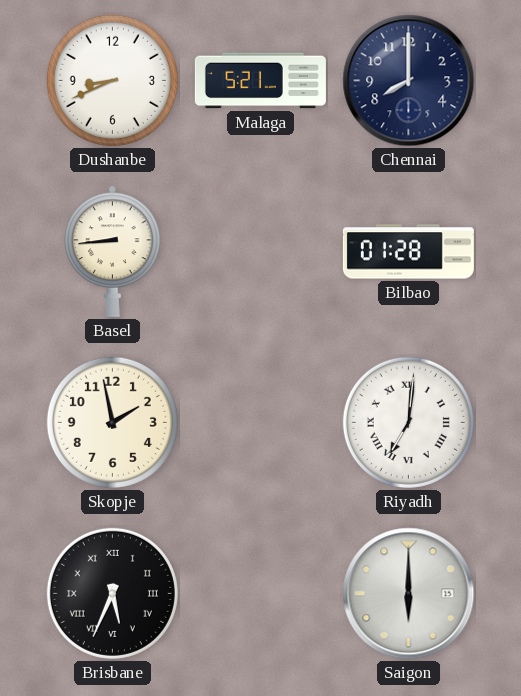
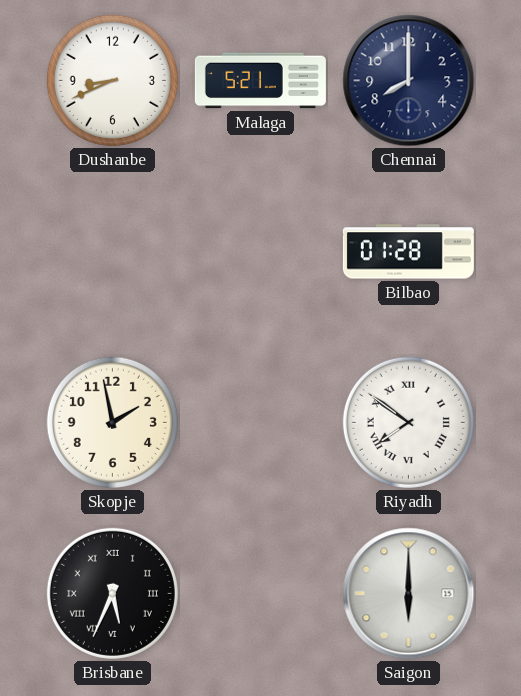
Basel: 8:44 -> none (113, 251)
Riyadh: 7:01 -> 7:51 (408, 422)
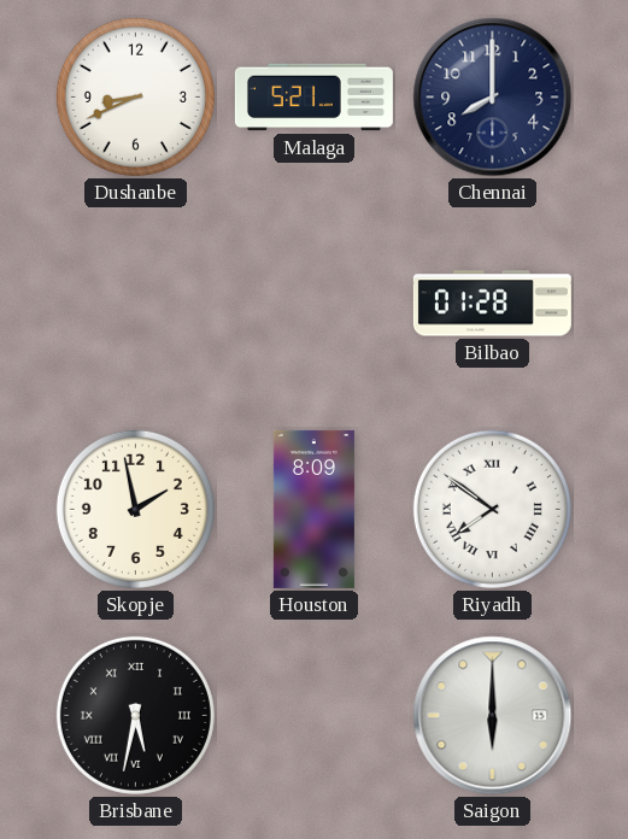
Houston: none -> 8:09 (313, 509)
Brisbane: 5:34 -> 5:32 (135, 715)
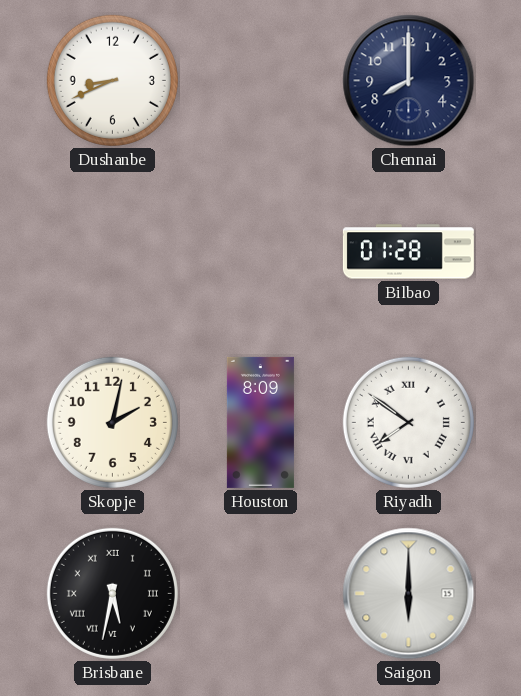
Malaga: 5:21 -> none (313, 98)
Skopje: 1:58 -> 2:02 (112, 422)
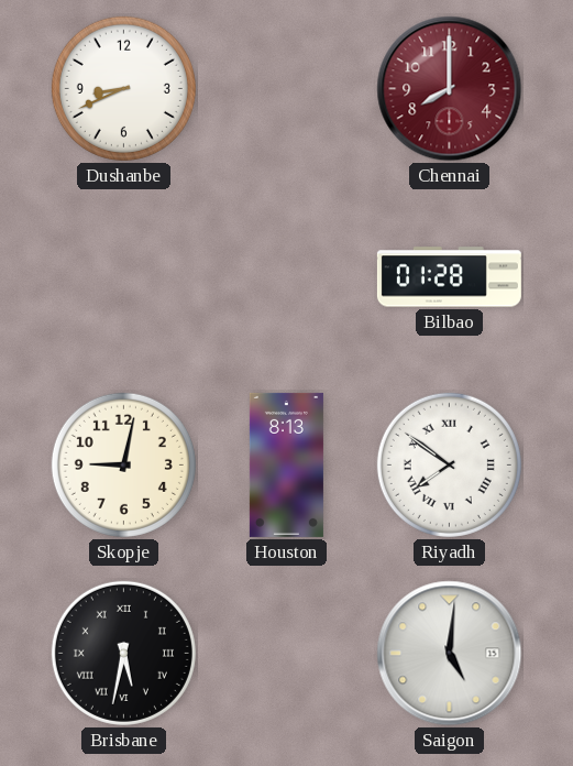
Chennai dial: navy -> burgundy (450, 89)
Skopje: 2:02 -> 9:02 (123, 464)
Houston: 8:09 -> 8:13 (286, 464)
Saigon: 6:00 -> 5:01 (450, 654)
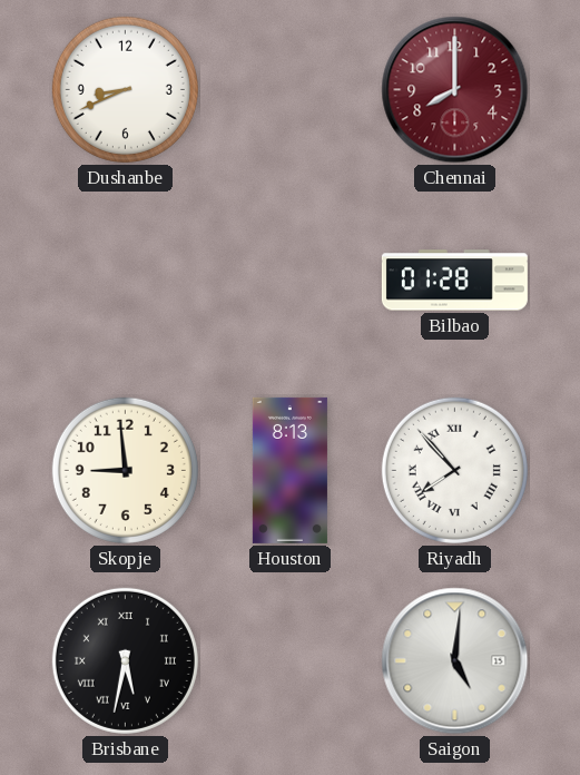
Skopje: 9:02 -> 8:59 (125, 470)
Riyadh: 7:51 -> 7:53 (454, 470)
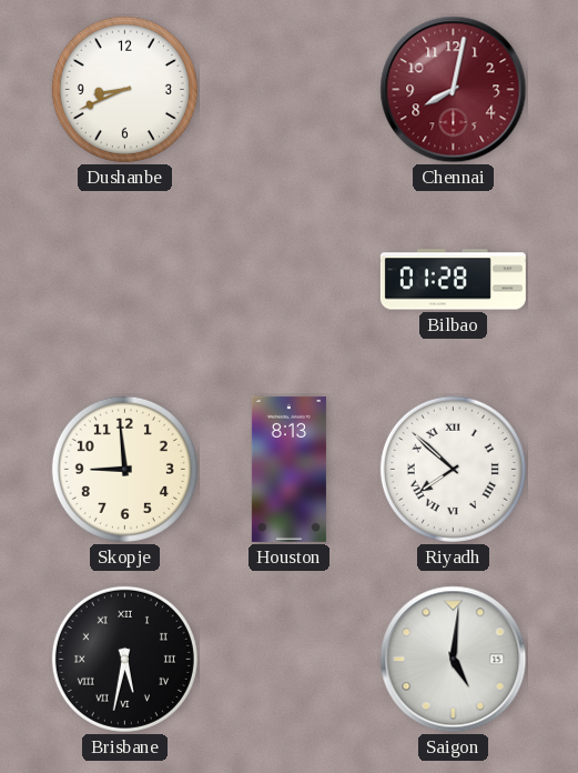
Chennai: 8:00 -> 8:02 (454, 90)
Riyadh: 7:53 -> 7:52 (453, 469)
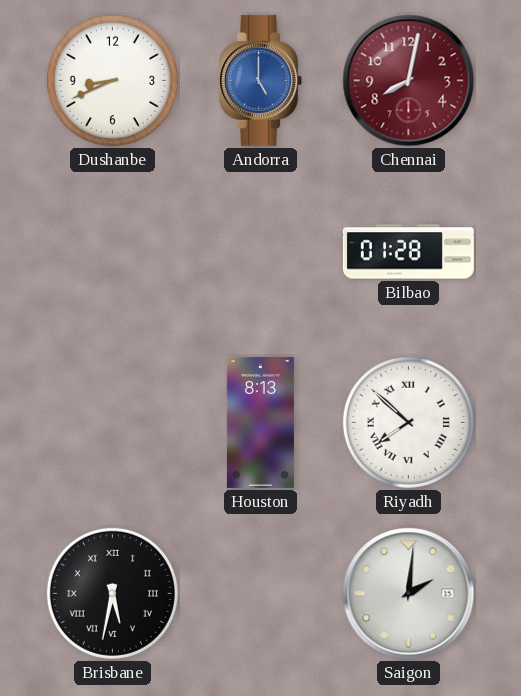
Andorra: none -> 5:00 (261, 80)
Skopje: 8:59 -> none (124, 469)
Saigon: 5:01 -> 2:01 (409, 594)
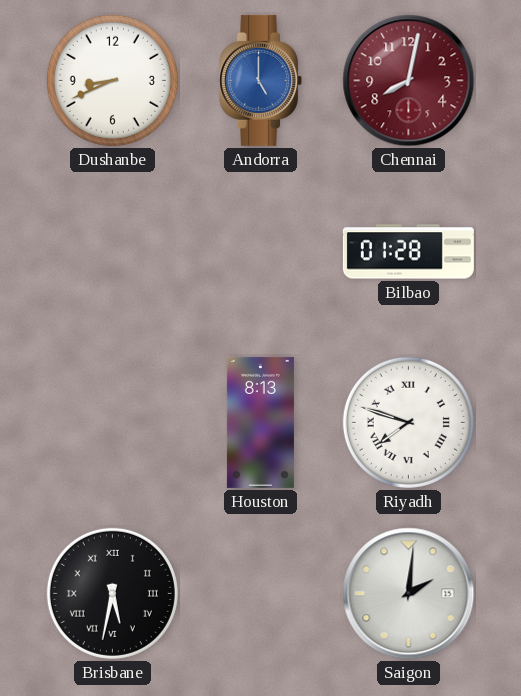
Riyadh: 7:52 -> 7:48 (408, 422)
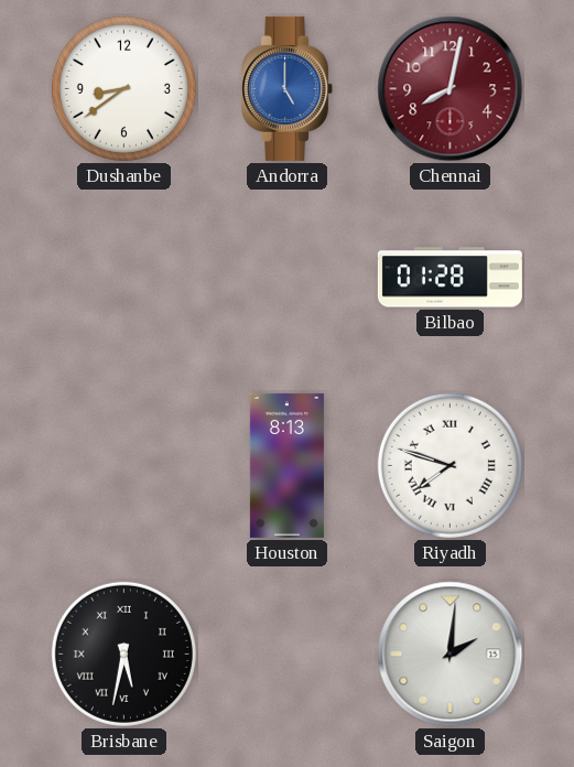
Dushanbe: 8:41 -> 8:39 (123, 88)
